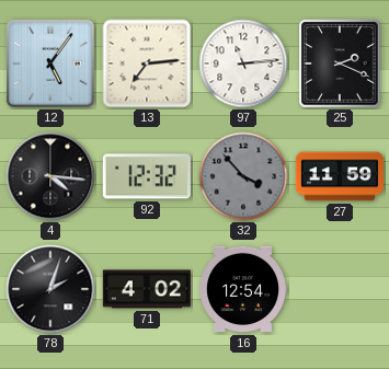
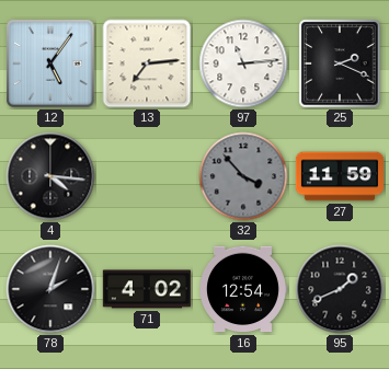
92: 12:32 -> none (147, 176)
95: none -> 1:41 (340, 289)
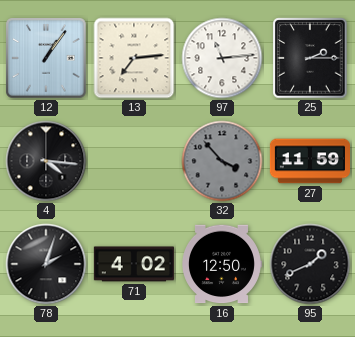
12: 5:06 -> 1:06 (47, 59)
25: 2:19 -> 2:15 (310, 58)
16: 12:54 -> 12:50 (222, 264)
